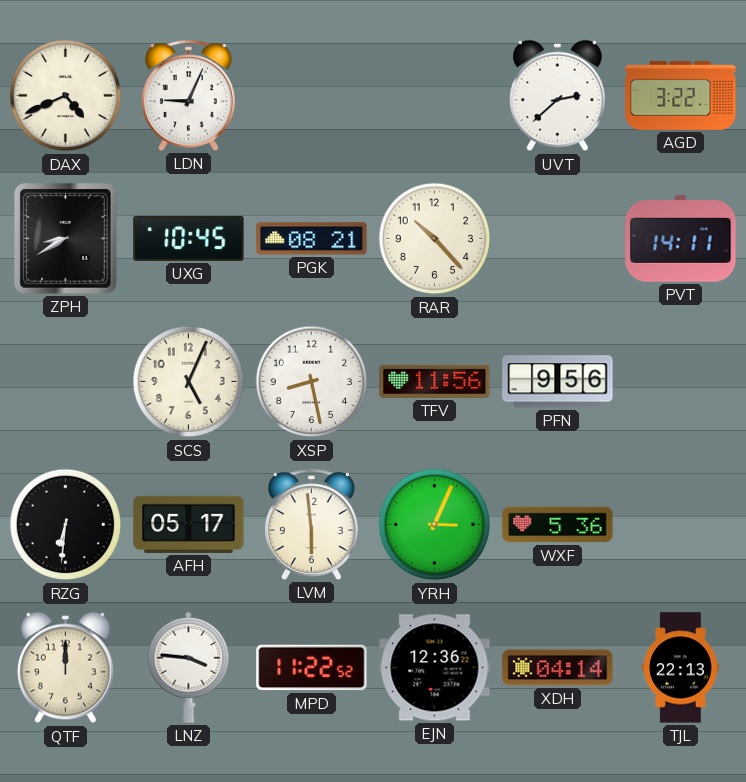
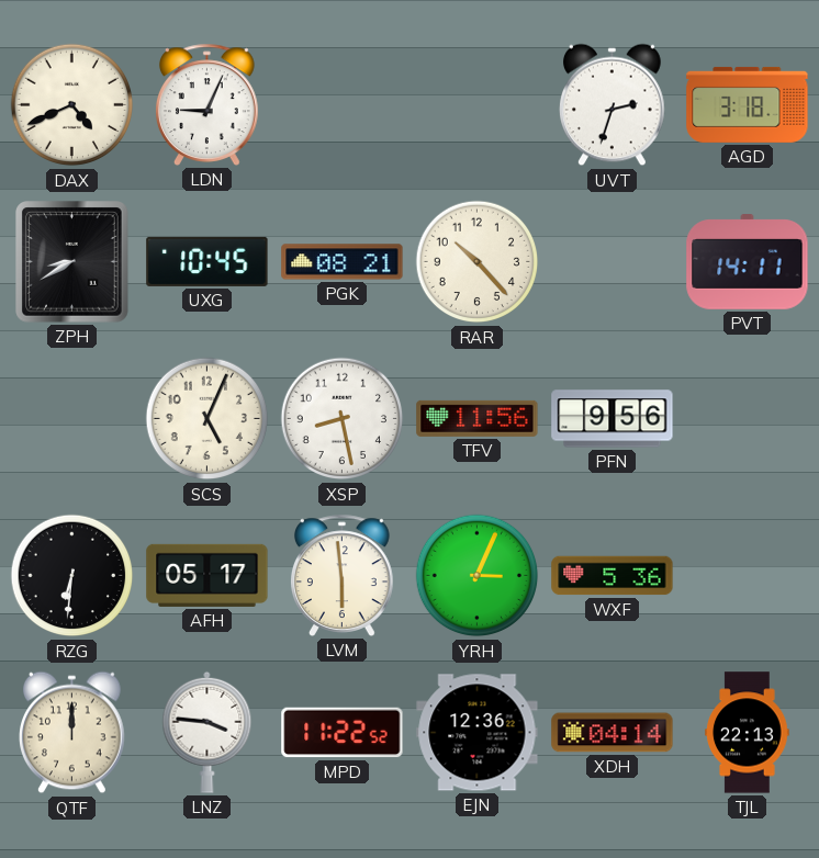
UVT: 2:38 -> 2:33 (613, 105)
AGD: 3:22 -> 3:18 (748, 104)
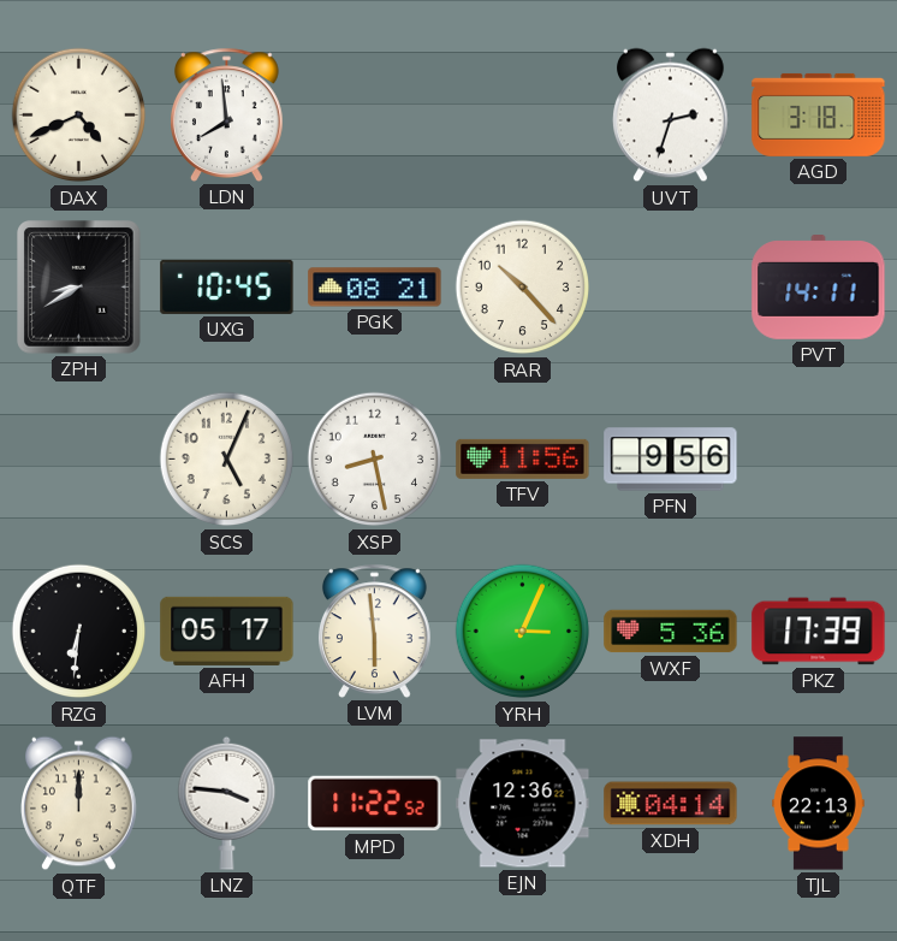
LDN: 9:04 -> 7:59 (227, 114)
PKZ: none -> 17:39 (819, 632)
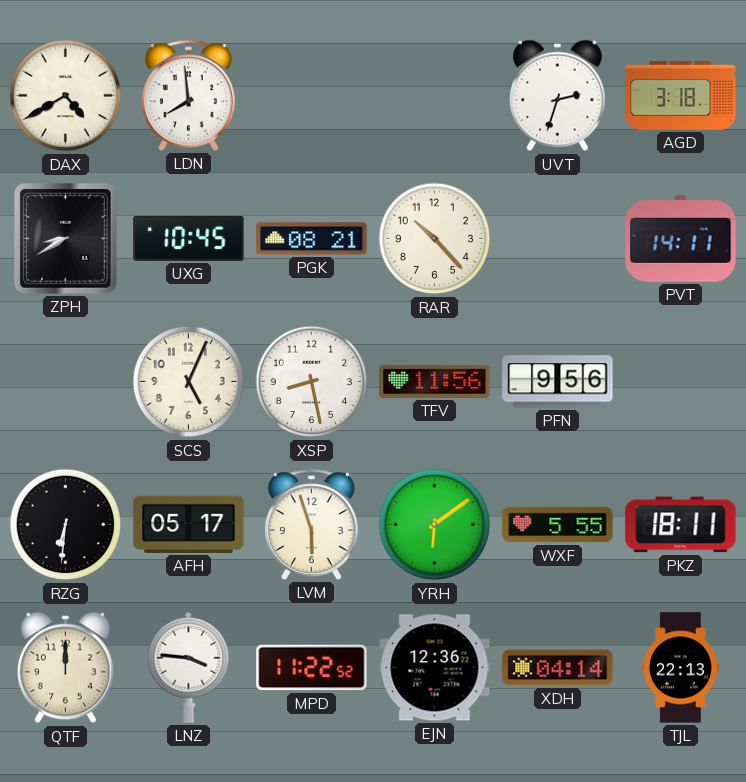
DAX: 4:41 -> 4:40 (66, 96)
LVM: 5:59 -> 5:57 (312, 524)
YRH: 3:04 -> 6:09 (435, 525)
WXF: 5:36 -> 5:55 (558, 525)
PKZ: 17:39 -> 18:11 (681, 525)
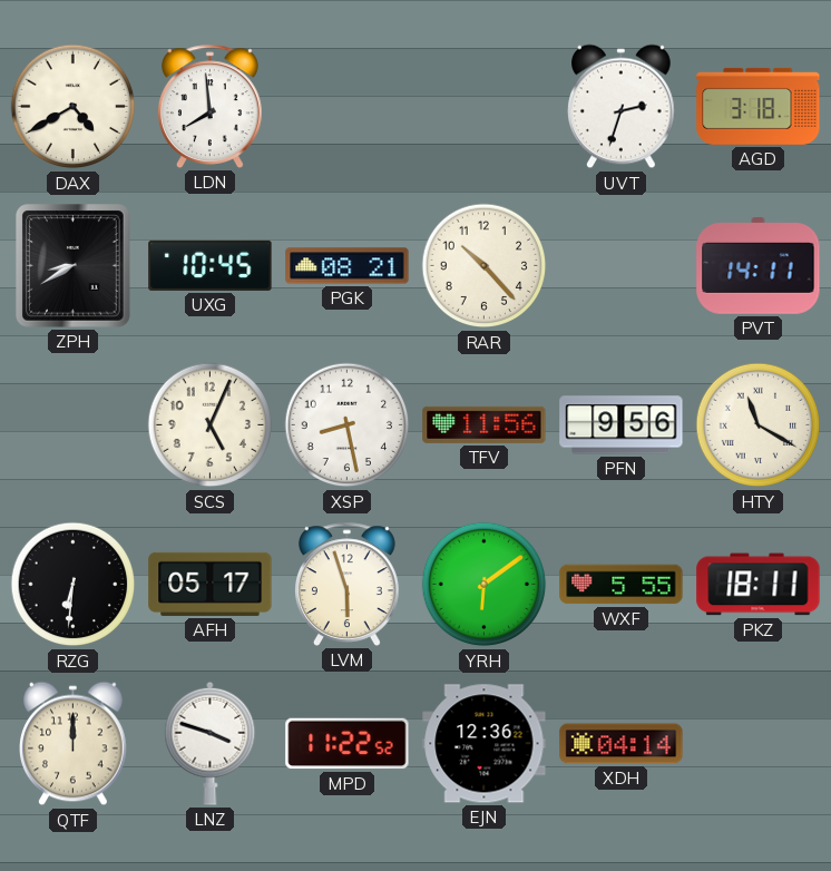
HTY: none -> 11:20 (759, 425)
LNZ: 3:46 -> 3:48 (211, 743)
TJL: 22:13 -> none (681, 668)
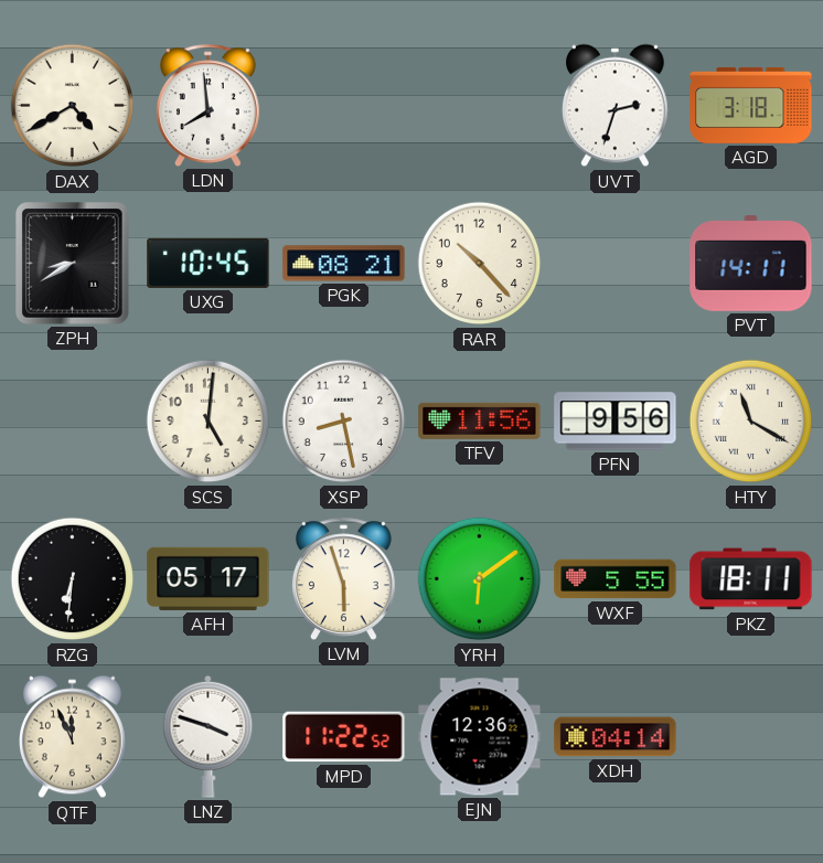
SCS: 5:04 -> 5:01 (209, 422)
QTF: 12:00 -> 11:56 (73, 737)
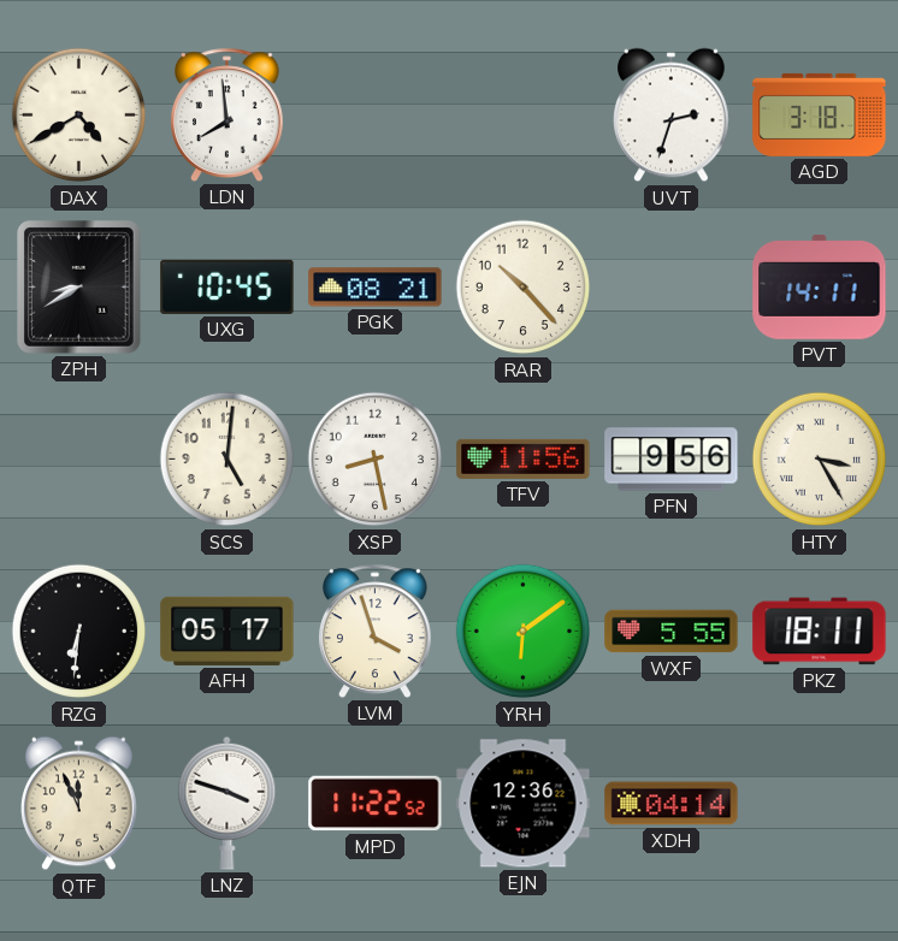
HTY: 11:20 -> 3:25 (820, 460)
LVM: 5:57 -> 3:57 (376, 631)
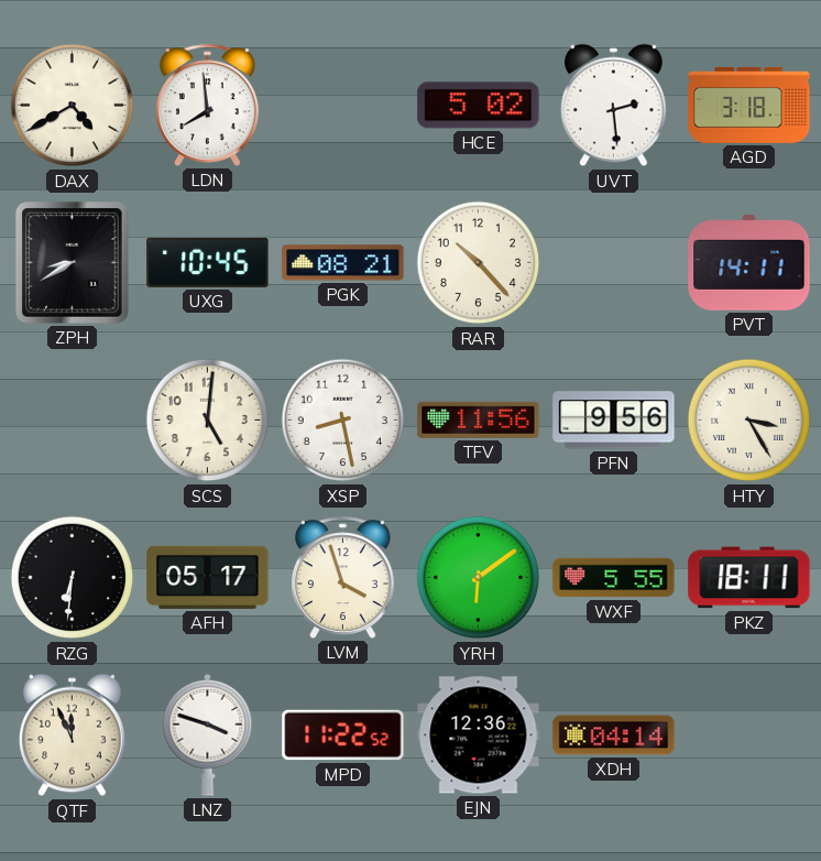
HCE: none -> 5:02 (479, 106)
UVT: 2:33 -> 2:29 (614, 106)
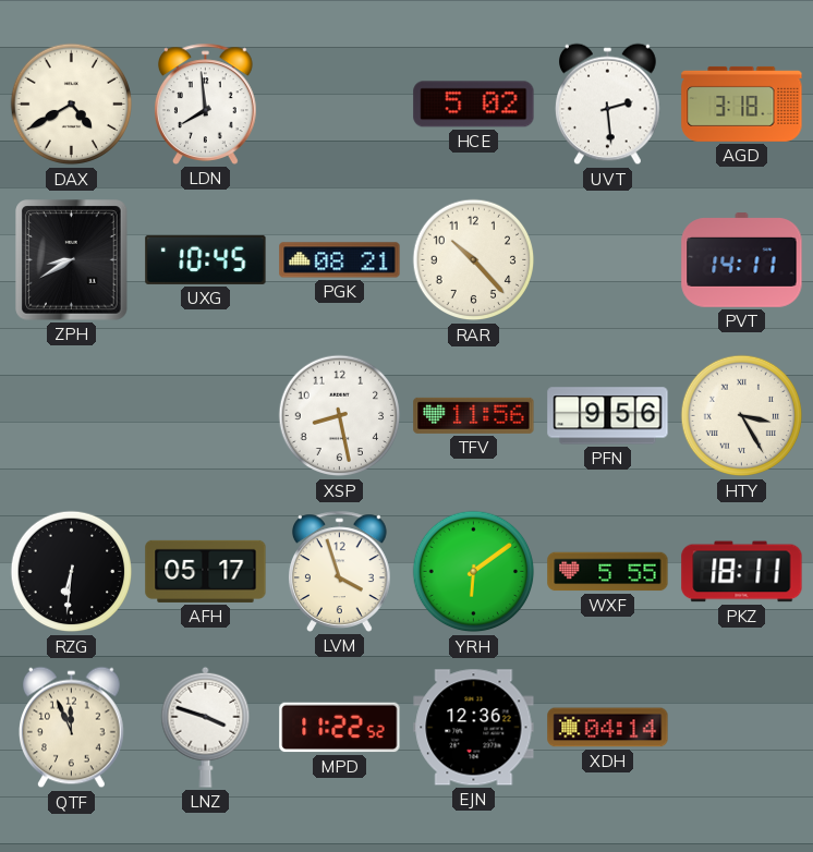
SCS: 5:01 -> none (208, 421)
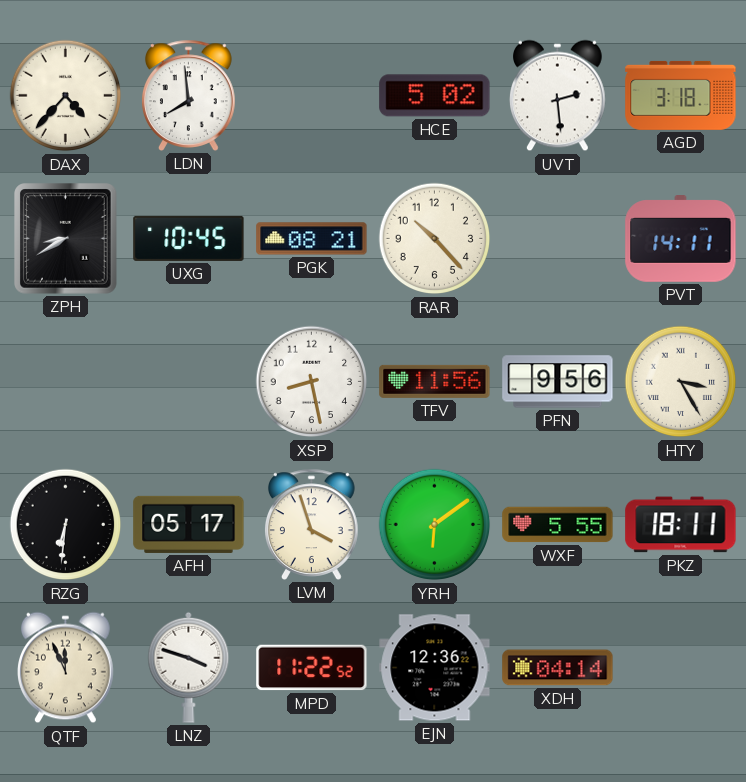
DAX: 4:40 -> 4:37 (66, 96)
